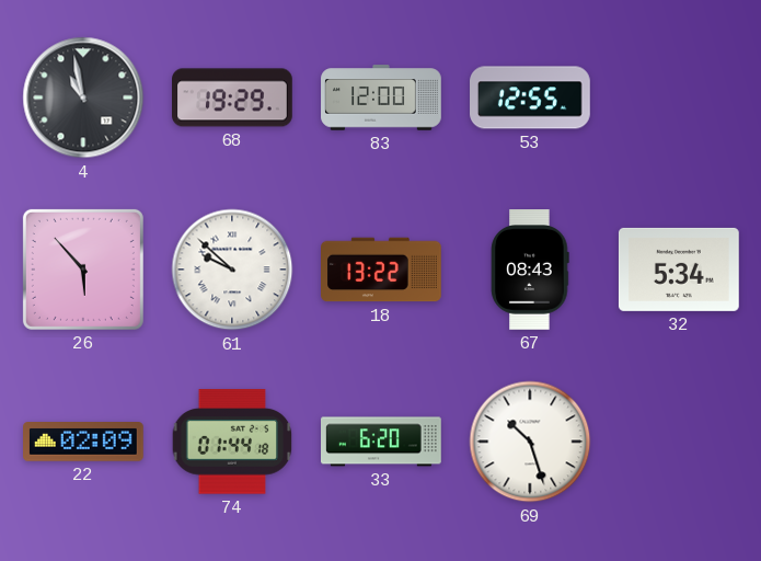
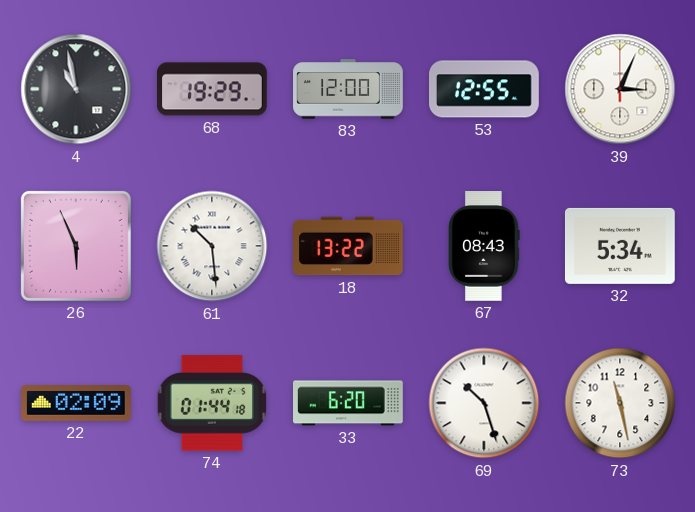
39: none -> 3:04 (620, 89)
26: 5:53 -> 5:56 (76, 246)
61: 9:52 -> 10:29 (212, 246)
73: none -> 11:28 (620, 403)
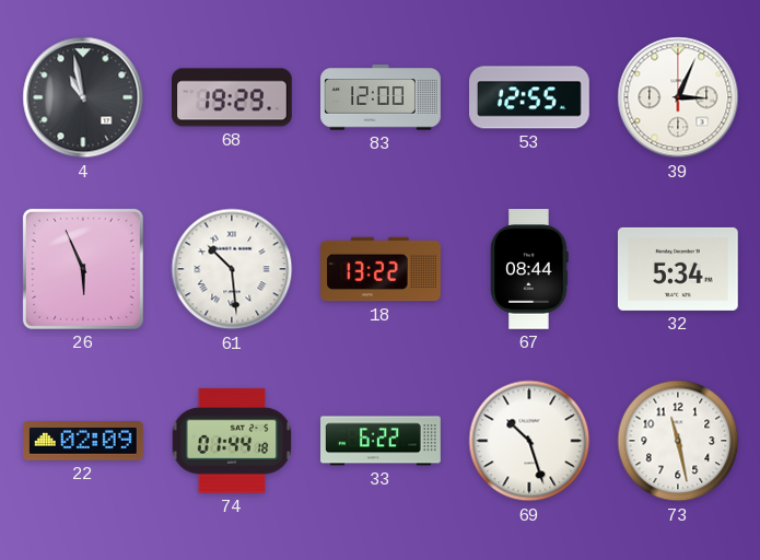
67: 08:43 -> 08:44 (529, 270)
33: 6:20 -> 6:22 (382, 441)
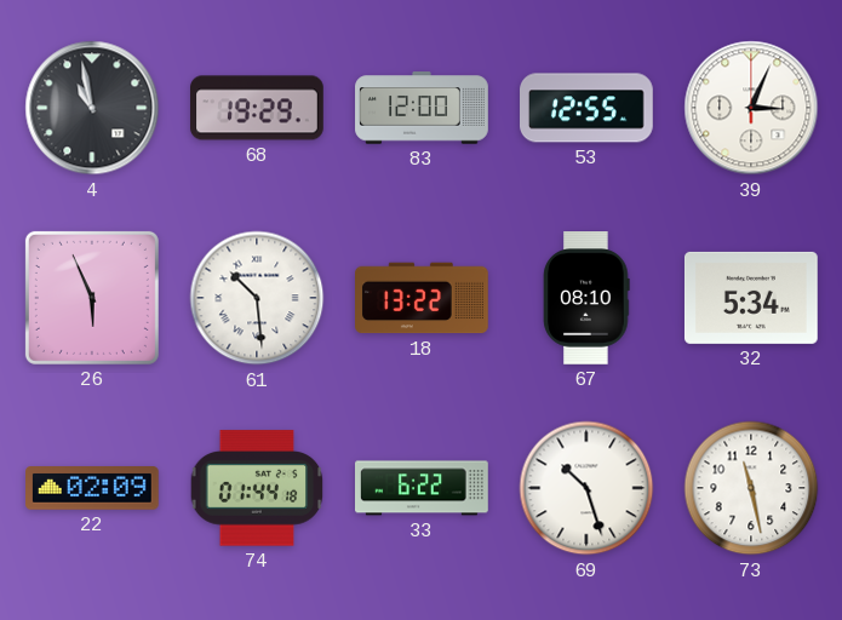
67: 08:44 -> 08:10 (586, 299)
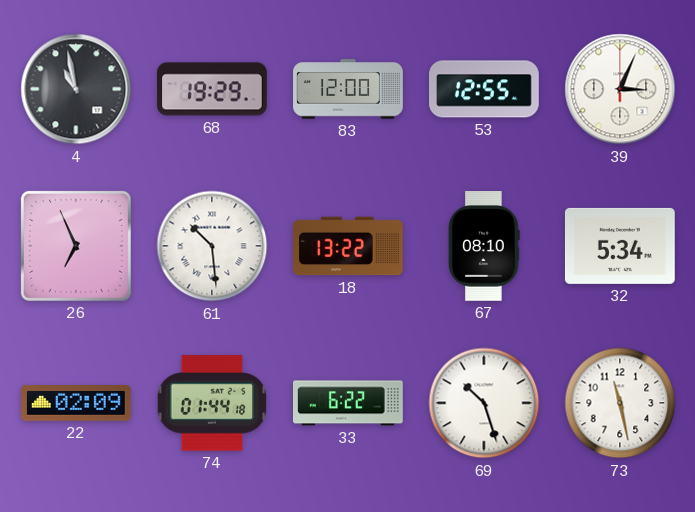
26: 5:56 -> 6:56 (76, 246)
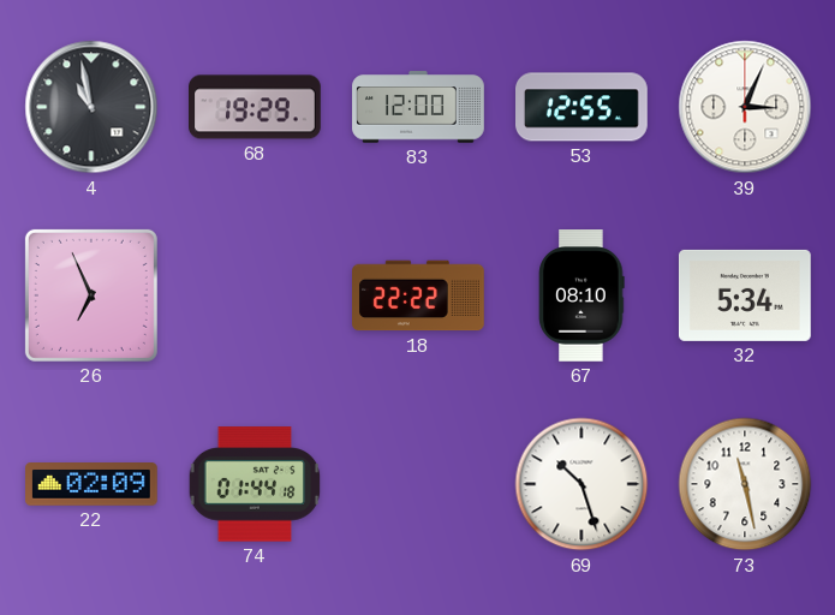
61: 10:29 -> none (212, 246)
18: 13:22 -> 22:22 (419, 295)
33: 6:22 -> none (349, 403)
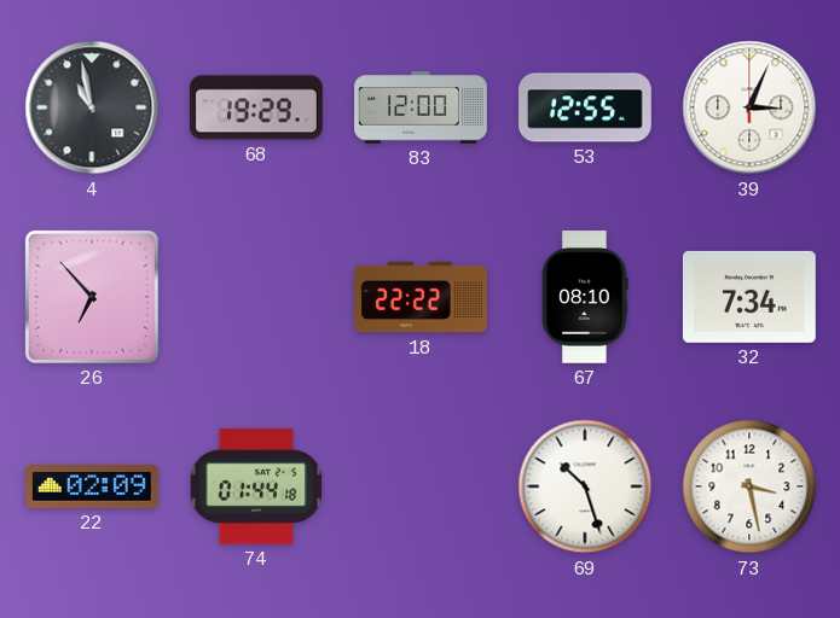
26: 6:56 -> 6:53 (92, 297)
32: 5:34 -> 7:34 (749, 297)
73: 11:28 -> 3:28 (749, 486)
